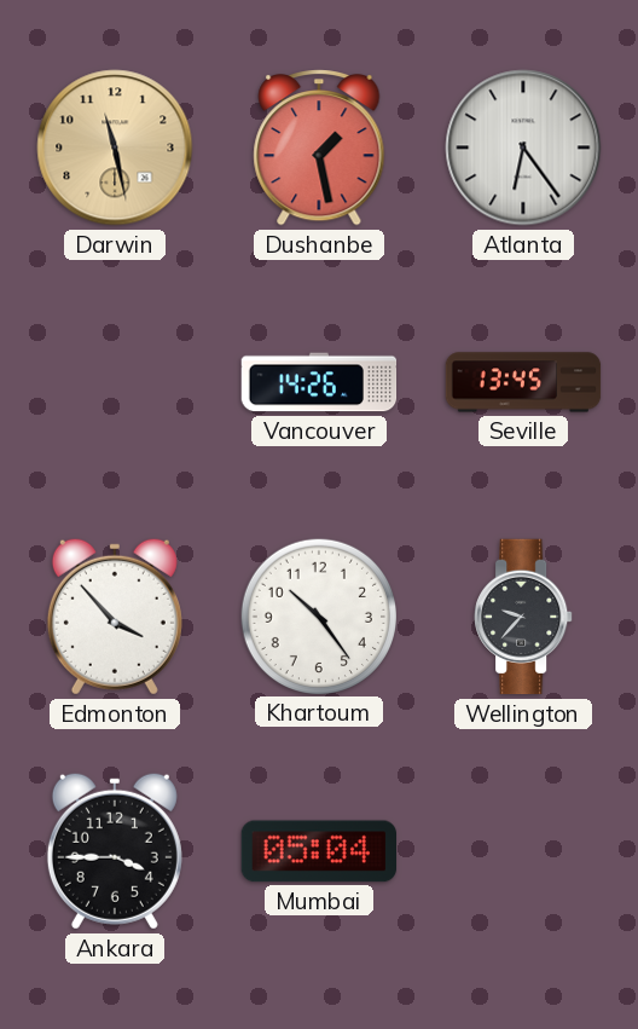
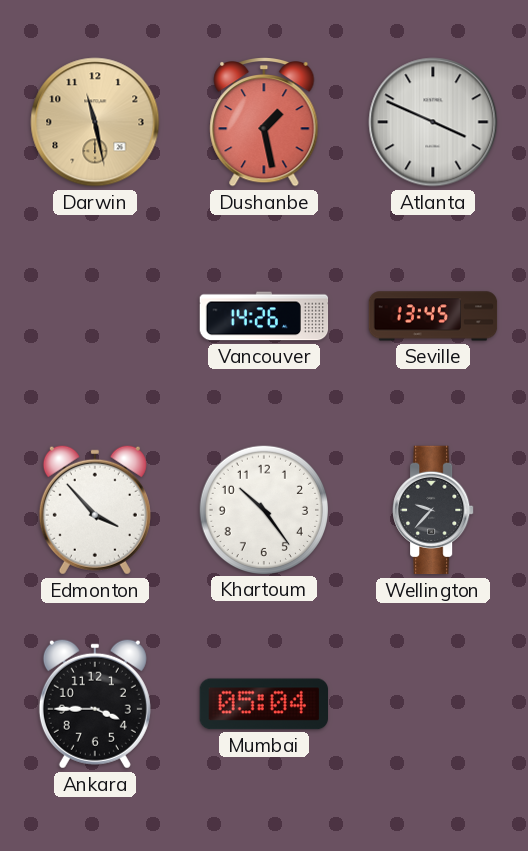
Atlanta: 6:24 -> 3:49 (433, 122)
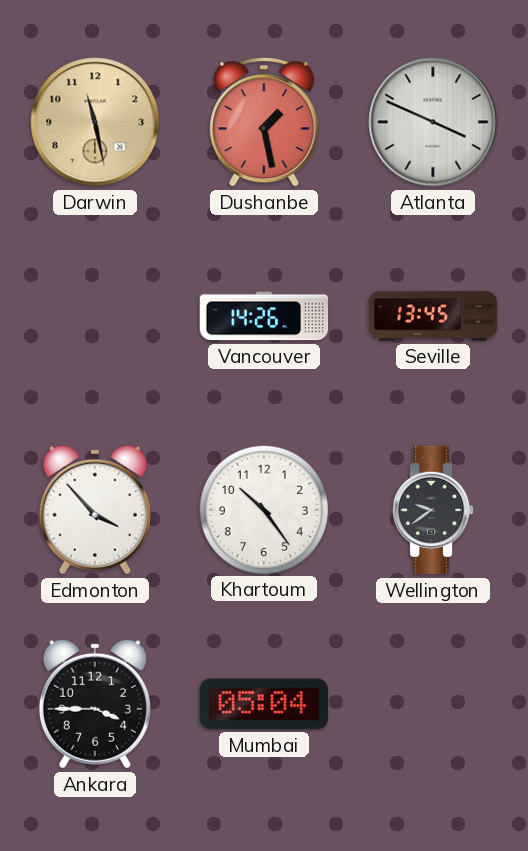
Wellington: 9:37 -> 9:39 (433, 510)
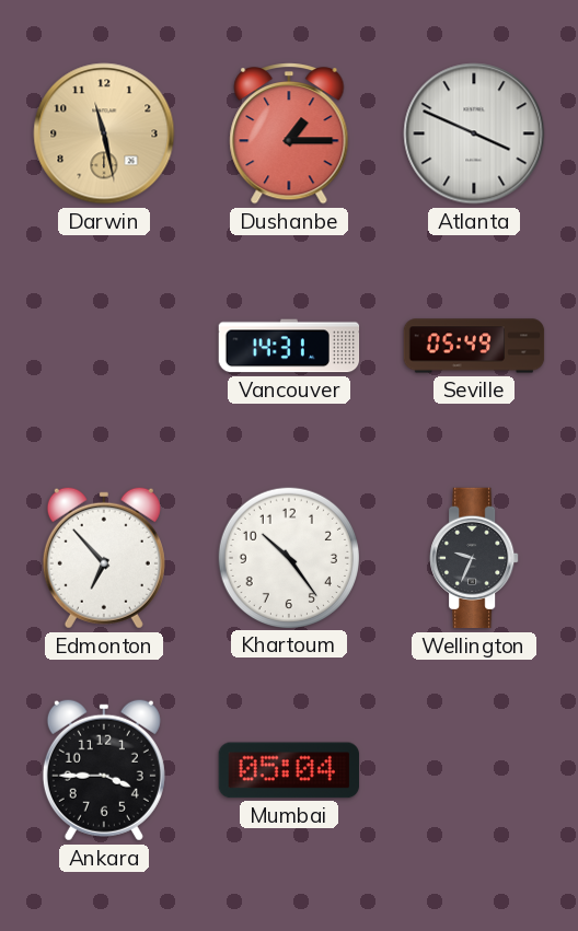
Dushanbe: 1:28 -> 1:15 (289, 135)
Vancouver: 14:26 -> 14:31 (289, 346)
Seville: 13:45 -> 05:49 (474, 346)
Edmonton: 3:53 -> 6:53 (104, 558)
Wellington: 9:39 -> 9:34 (474, 558)
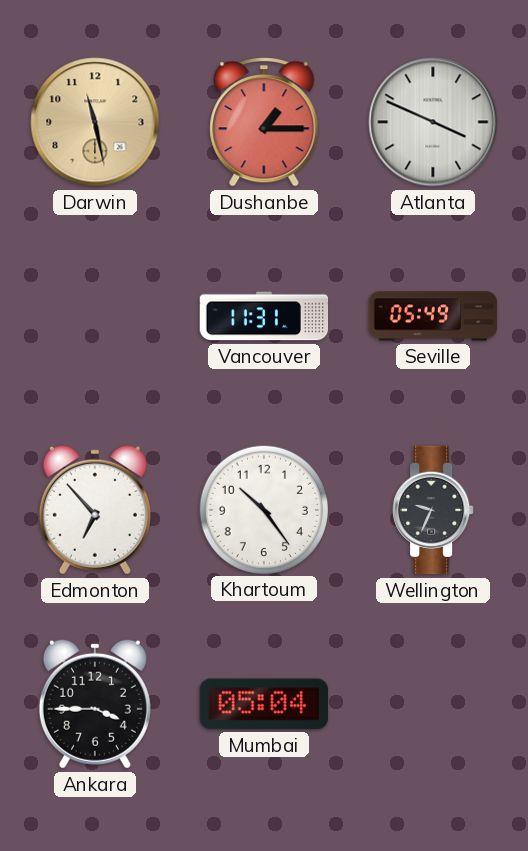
Vancouver: 14:31 -> 11:31 (264, 316)
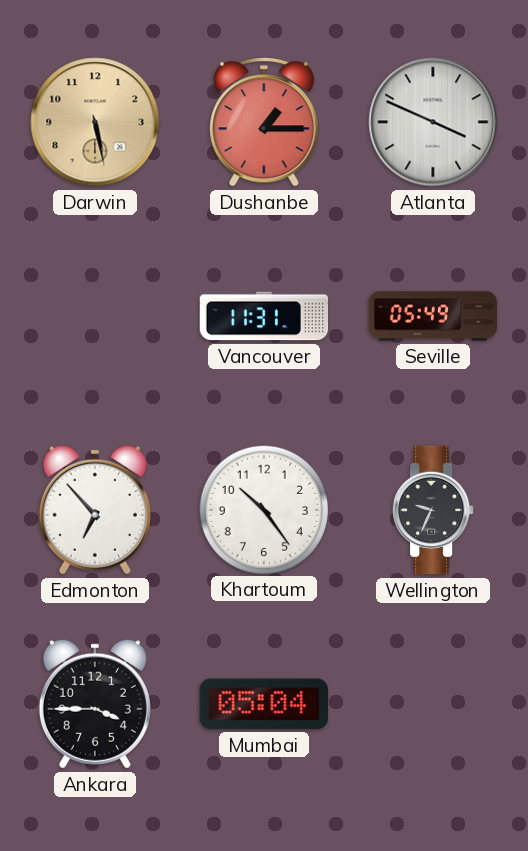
Darwin: 11:28 -> 5:28 (95, 122)
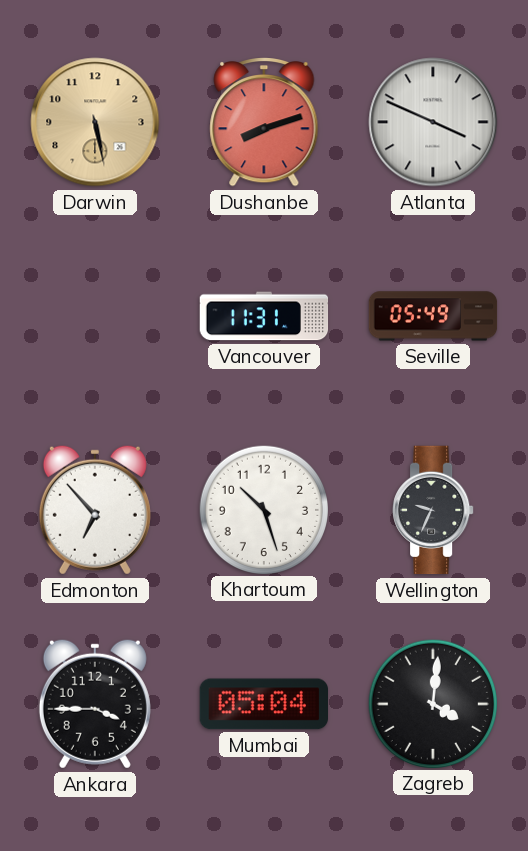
Dushanbe: 1:15 -> 8:12 (264, 123)
Khartoum: 10:24 -> 10:27 (263, 509)
Zagreb: none -> 4:01 (432, 703)
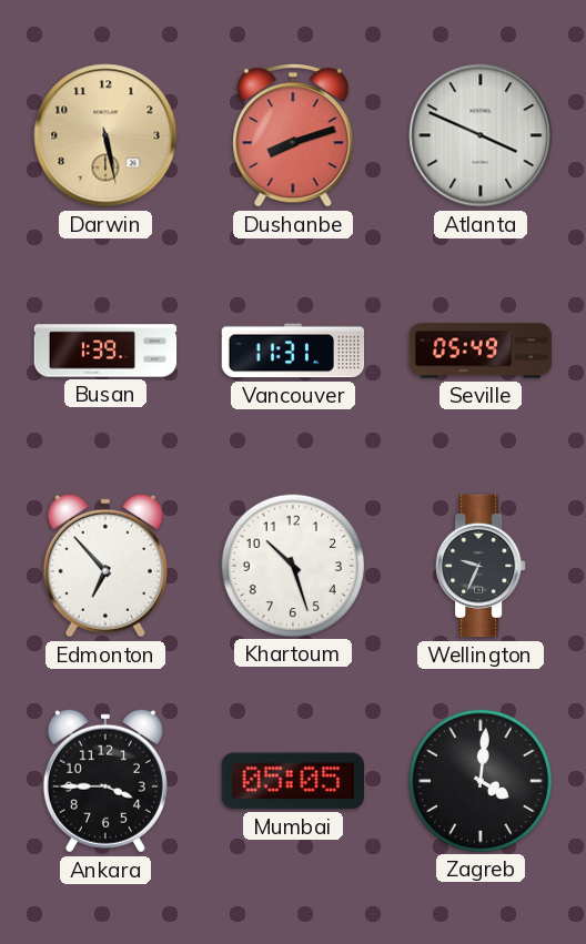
Busan: none -> 1:39 (105, 351)
Mumbai: 05:04 -> 05:05 (292, 781)
